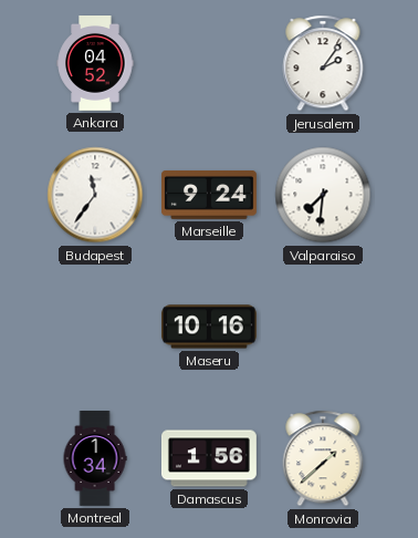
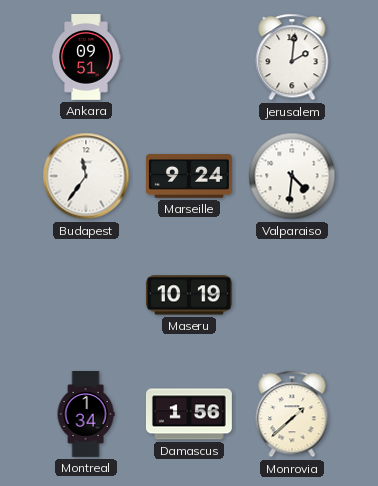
Ankara: 04:52 -> 09:51 (86, 58)
Jerusalem: 2:06 -> 2:01 (292, 57)
Valparaiso: 7:31 -> 4:31 (292, 176)
Maseru: 10:16 -> 10:19 (189, 295)
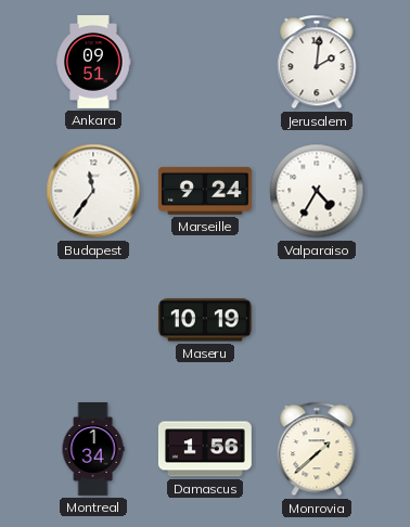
Valparaiso: 4:31 -> 4:35 (317, 191)
